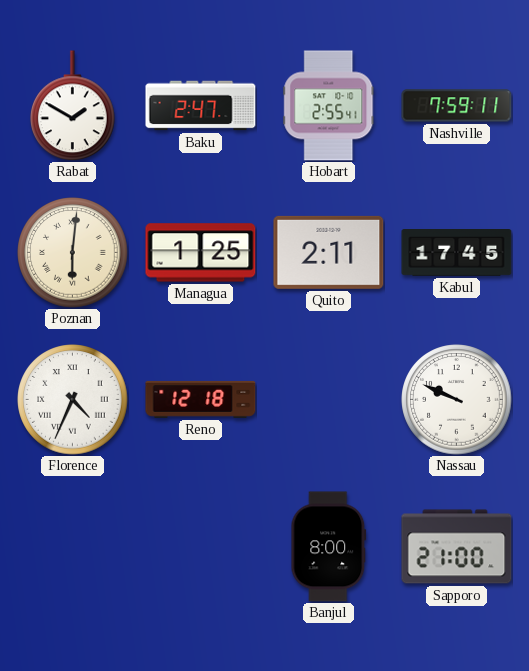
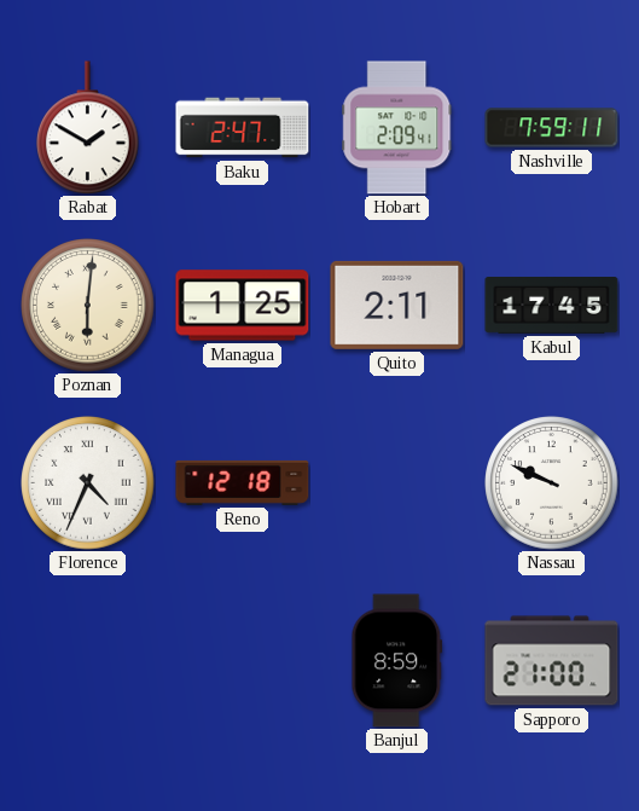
Hobart: 2:55 -> 2:09 (397, 128)
Banjul: 8:00 -> 8:59 (397, 661)
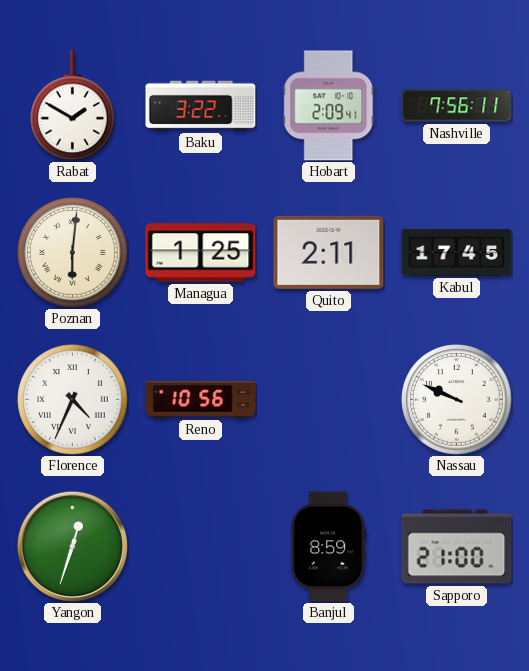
Baku: 2:47 -> 3:22 (201, 106)
Nashville: 7:59 -> 7:56 (457, 106)
Reno: 12:18 -> 10:56 (201, 399)
Yangon: none -> 12:33 (72, 546)
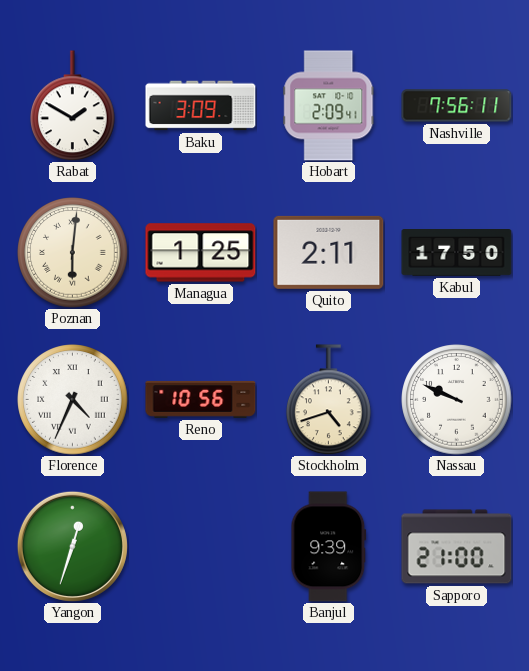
Baku: 3:22 -> 3:09 (201, 106)
Kabul: 17:45 -> 17:50 (457, 253)
Stockholm: none -> 4:42 (329, 400)
Banjul: 8:59 -> 9:39 (329, 547)
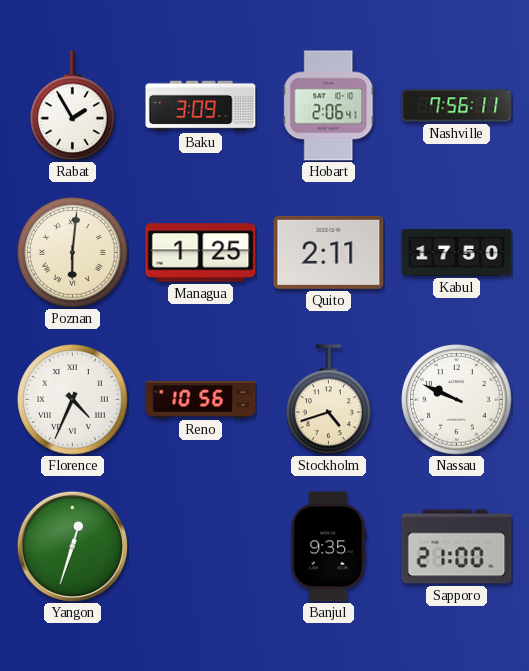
Rabat: 1:50 -> 1:55 (73, 106)
Hobart: 2:09 -> 2:06 (329, 106)
Banjul: 9:39 -> 9:35 (329, 547)
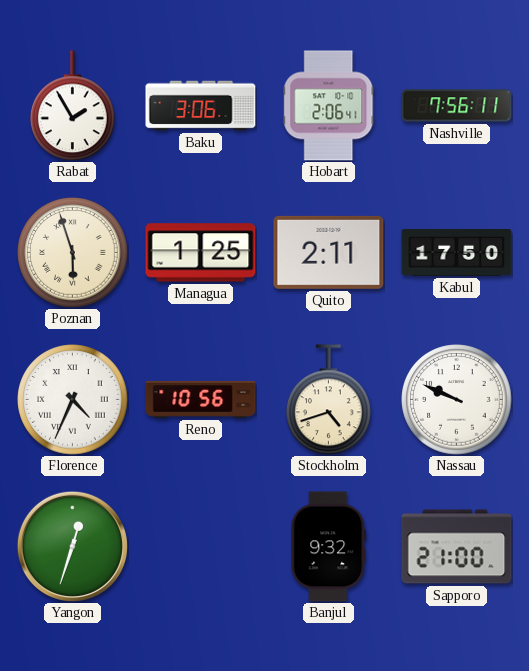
Baku: 3:09 -> 3:06 (201, 106)
Poznan: 6:01 -> 5:57 (73, 253)
Banjul: 9:35 -> 9:32 (329, 547)
